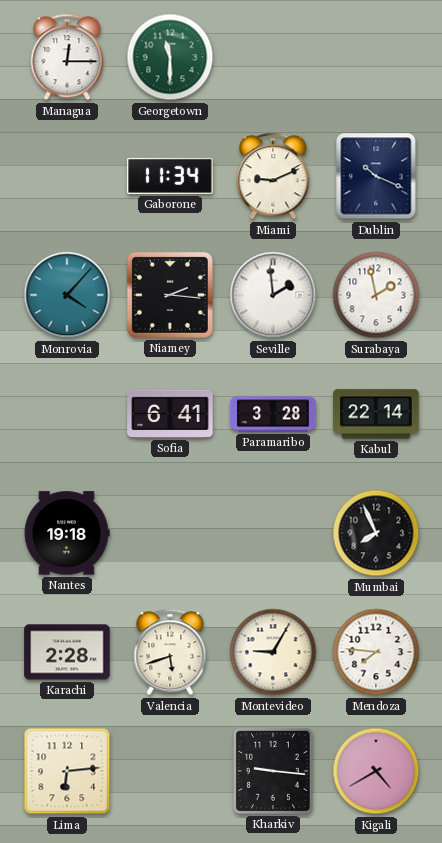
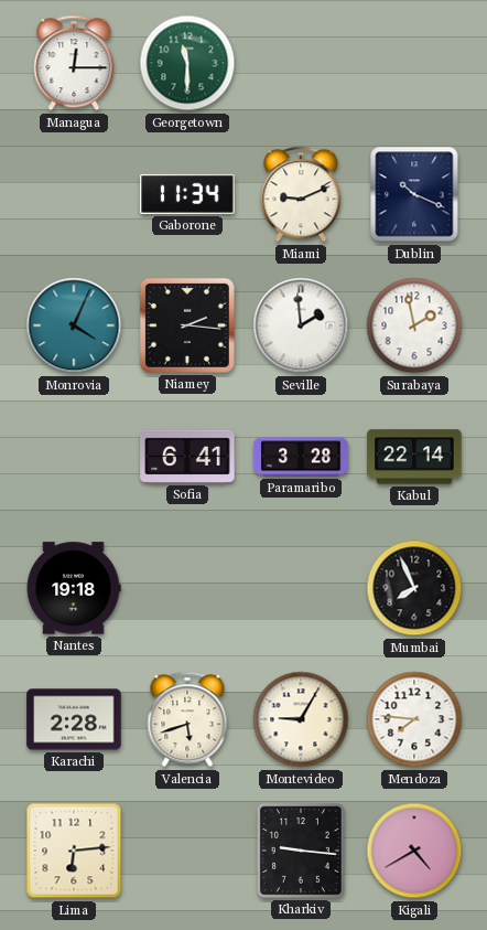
Monrovia: 4:07 -> 4:04 (74, 325)
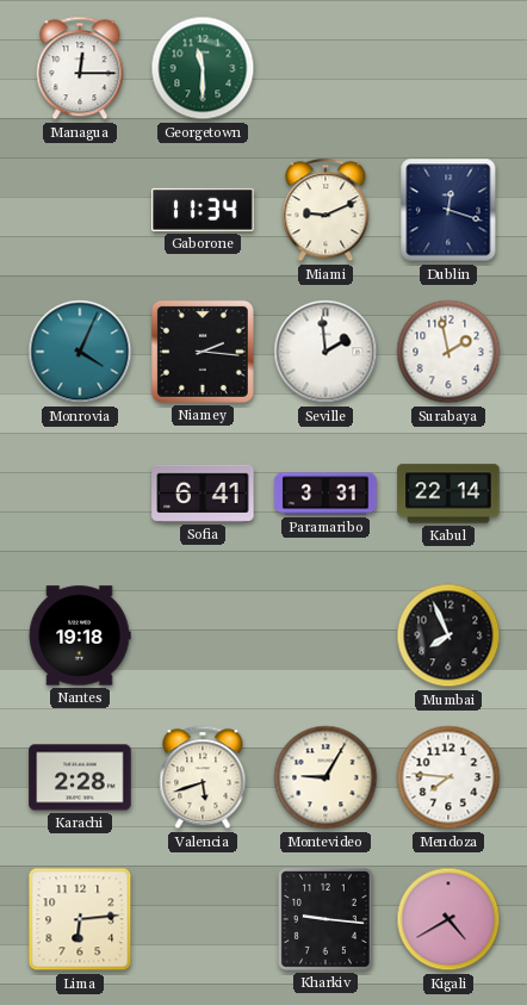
Dublin: 10:19 -> 12:18 (448, 210)
Paramaribo: 3:28 -> 3:31 (325, 494)
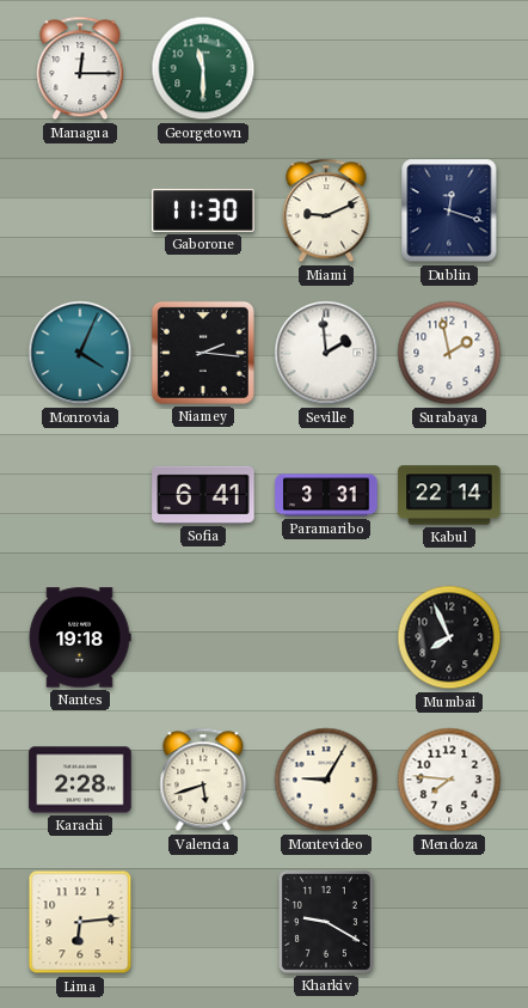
Gaborone: 11:34 -> 11:30 (203, 210)
Kharkiv: 9:16 -> 9:20 (326, 922)
Kigali: 4:40 -> none (448, 919)
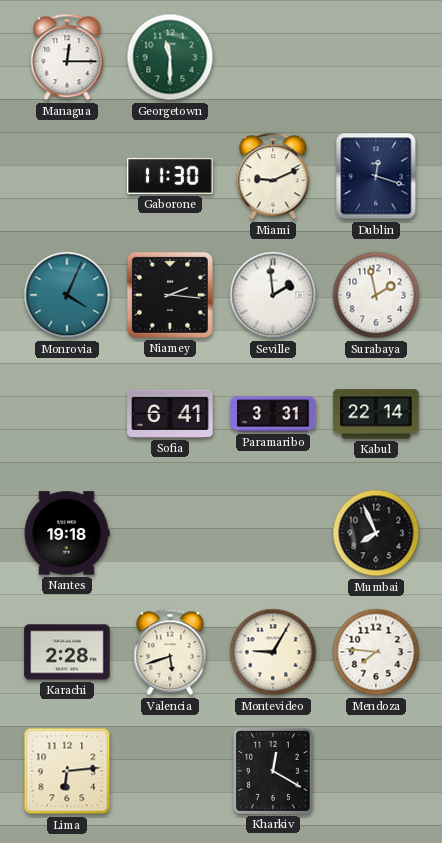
Kharkiv: 9:20 -> 12:20 (273, 771)
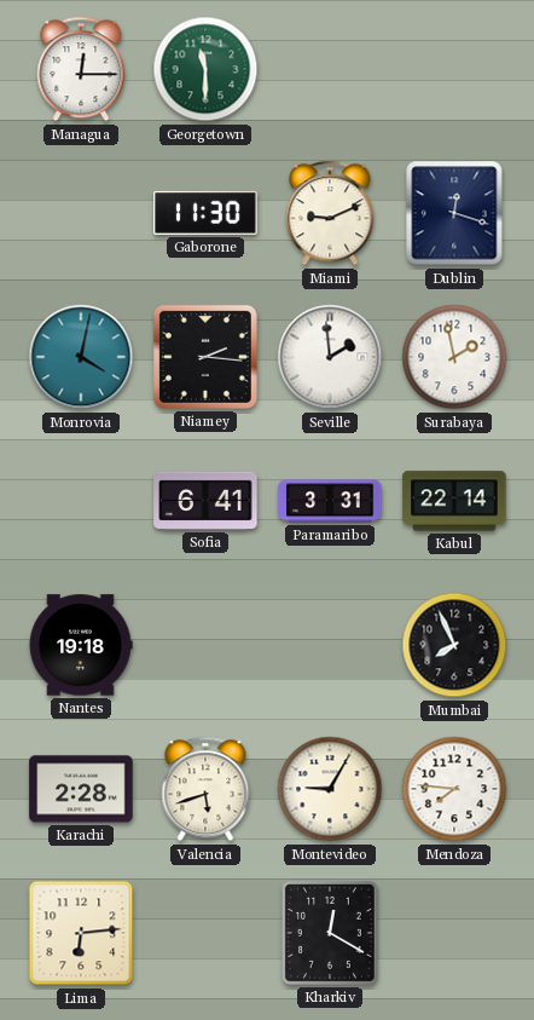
Monrovia: 4:04 -> 4:02 (81, 357)
